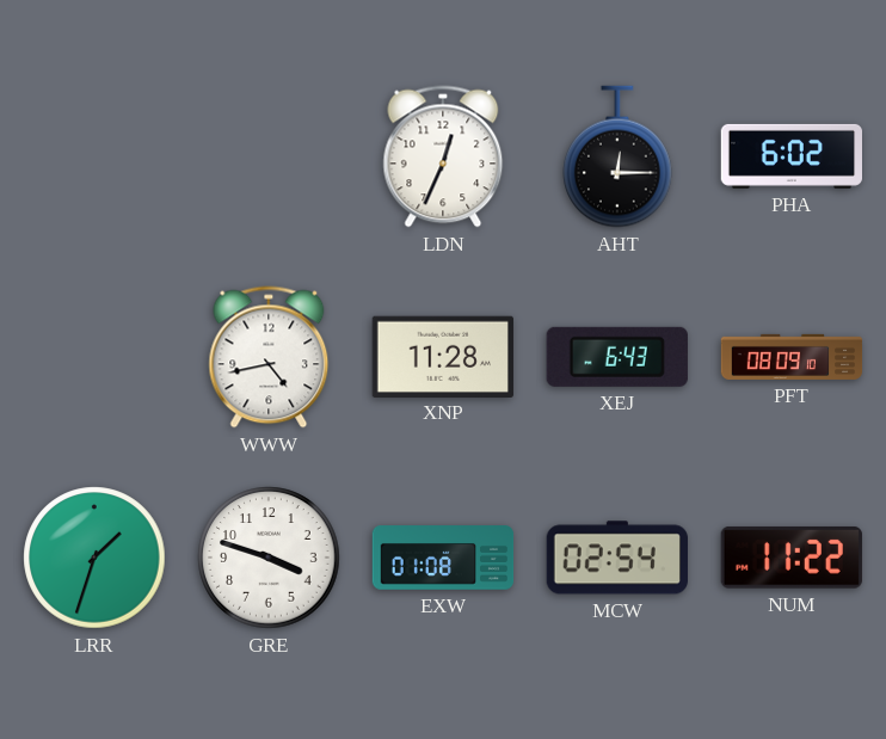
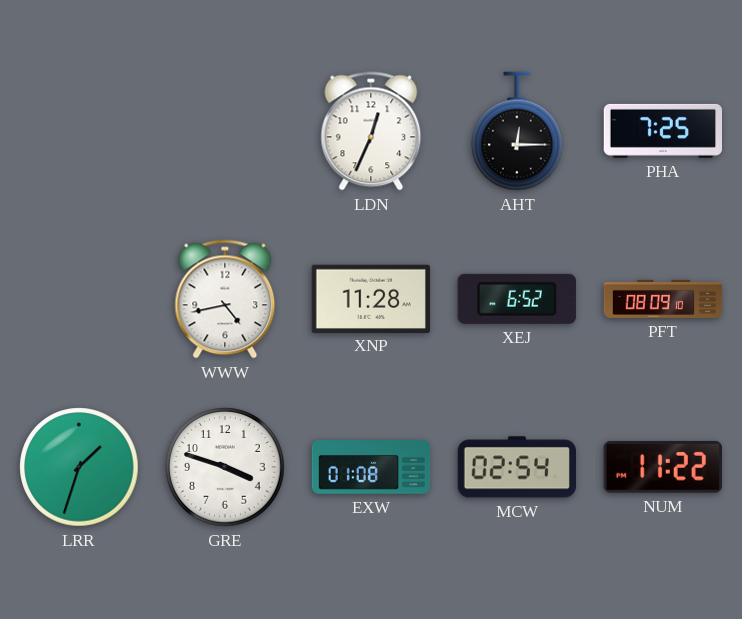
PHA: 6:02 -> 7:25 (662, 131)
XEJ: 6:43 -> 6:52 (517, 299)
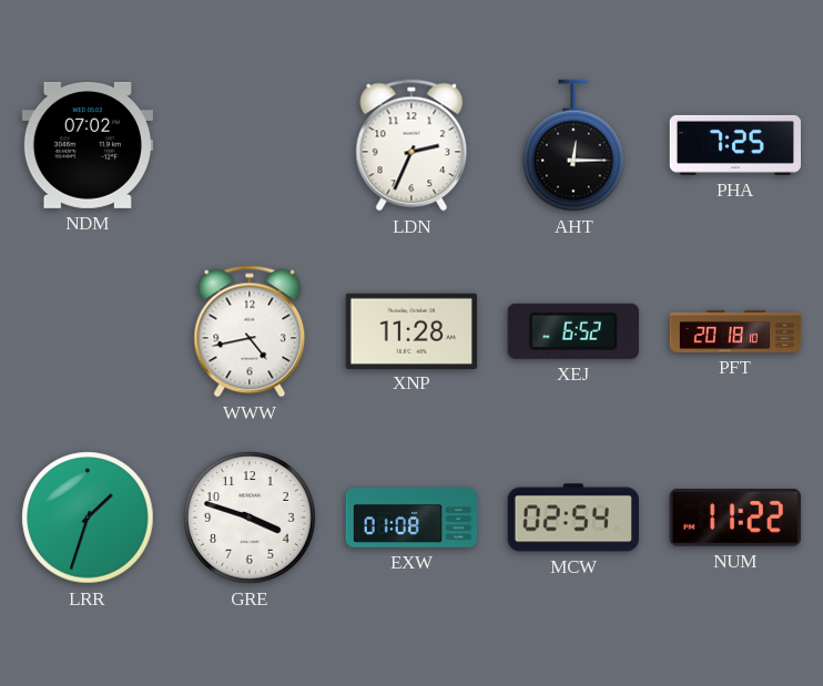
NDM: none -> 07:02 (87, 145)
LDN: 12:34 -> 2:34 (411, 145)
PFT: 08:09 -> 20:18 (735, 331)
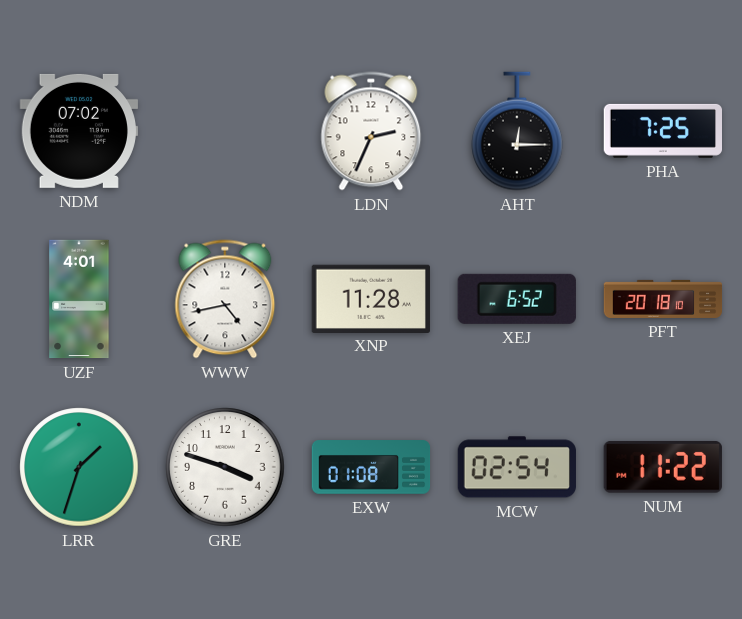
UZF: none -> 4:01 (79, 299)
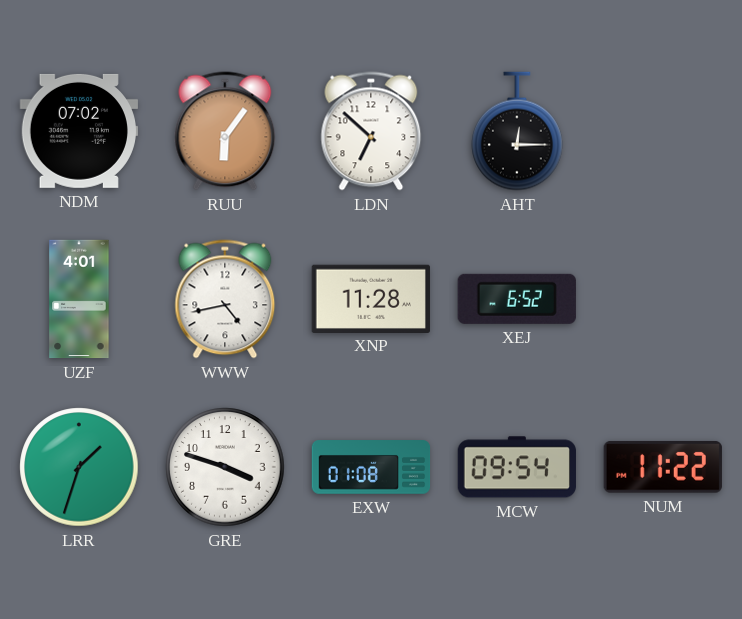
RUU: none -> 6:06 (225, 131)
LDN: 2:34 -> 6:52 (371, 131)
PHA: 7:25 -> none (662, 131)
PFT: 20:18 -> none (663, 299)
MCW: 02:54 -> 09:54 (517, 467)
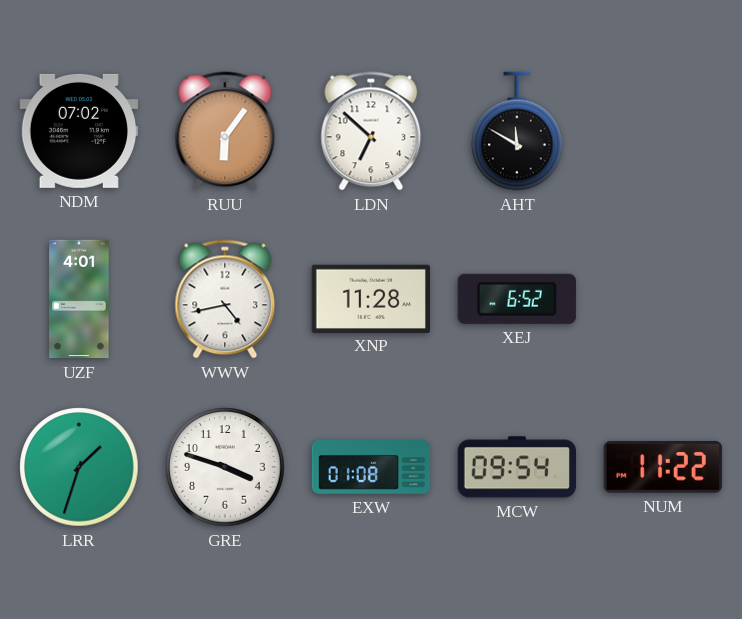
AHT: 12:15 -> 11:50 (517, 131)
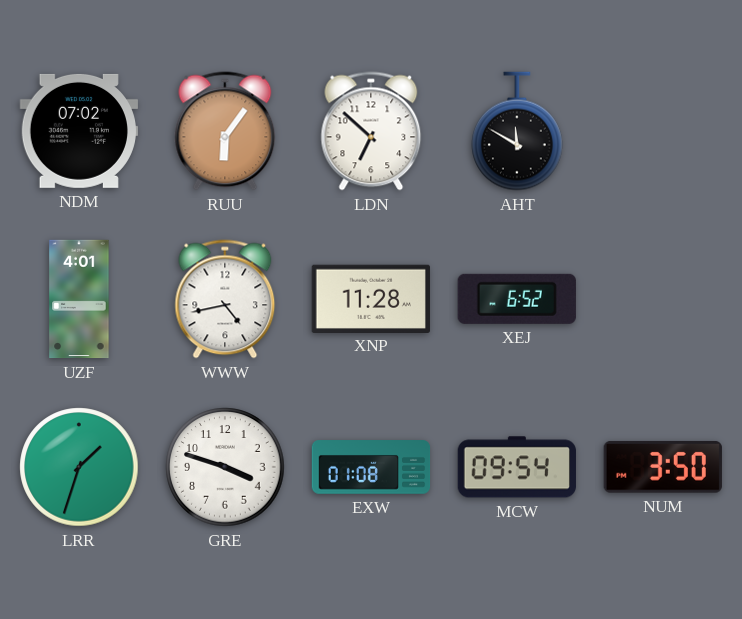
NUM: 11:22 -> 3:50 (663, 467)
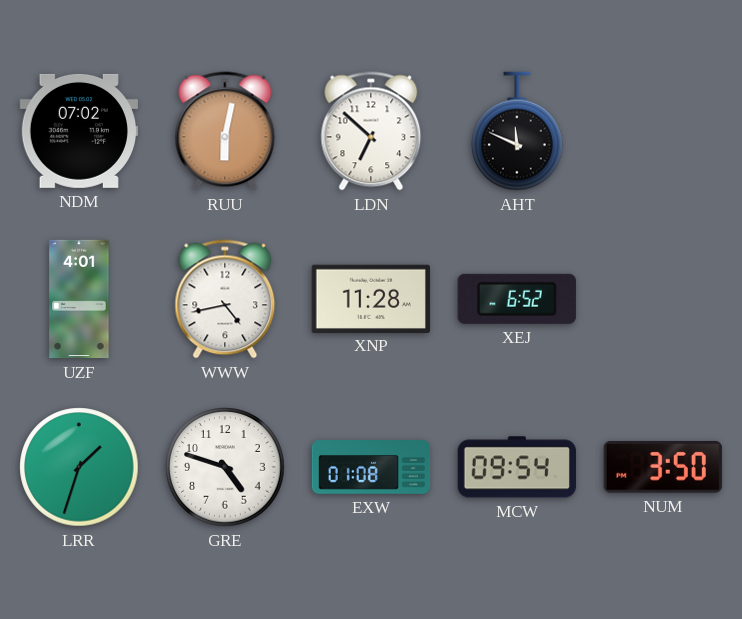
RUU: 6:06 -> 6:02 (225, 131)
AHT: 11:50 -> 11:49 (517, 131)
GRE: 3:48 -> 4:48 (225, 467)
